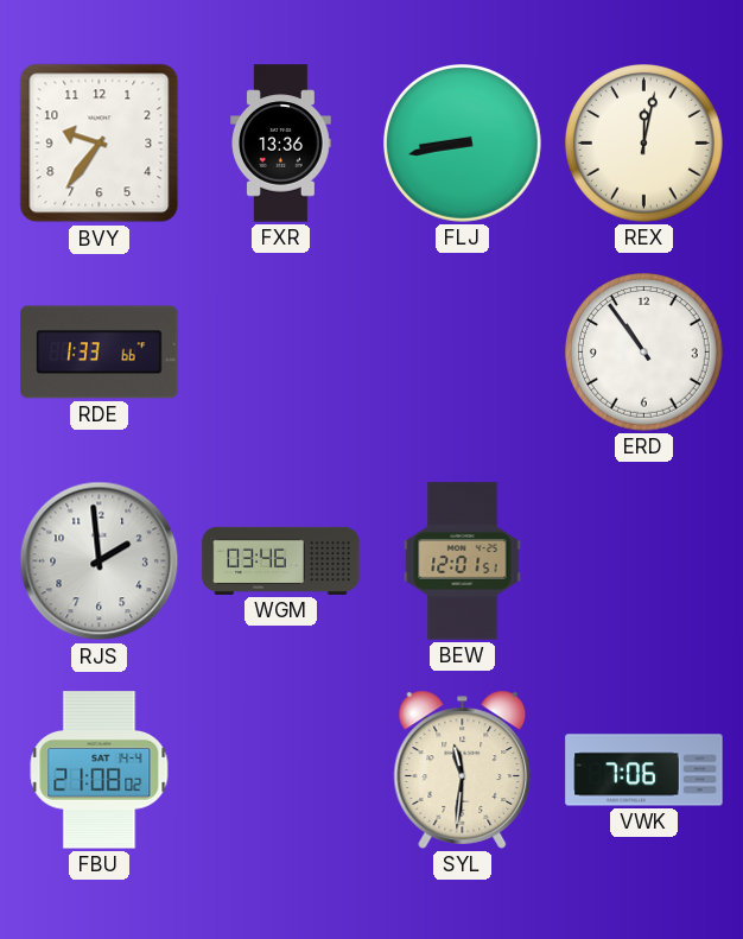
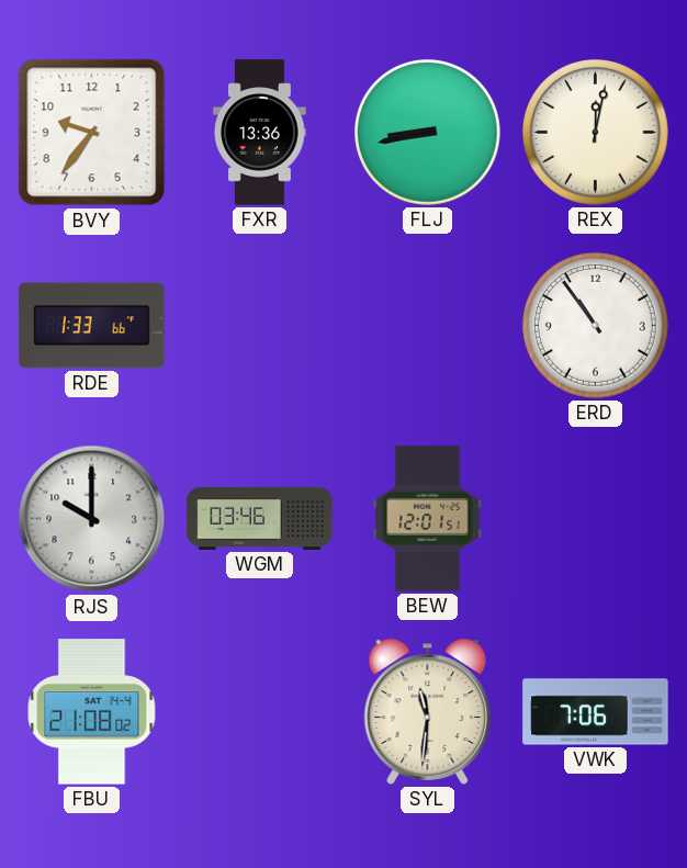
RJS: 1:59 -> 10:00 (92, 519)
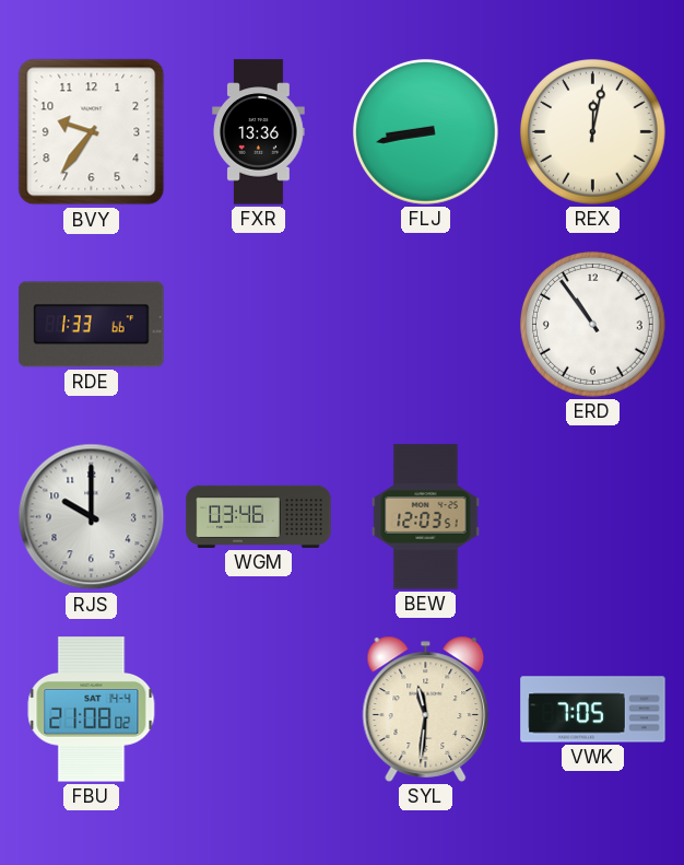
BEW: 12:01 -> 12:03 (426, 517)
VWK: 7:06 -> 7:05 (593, 710)
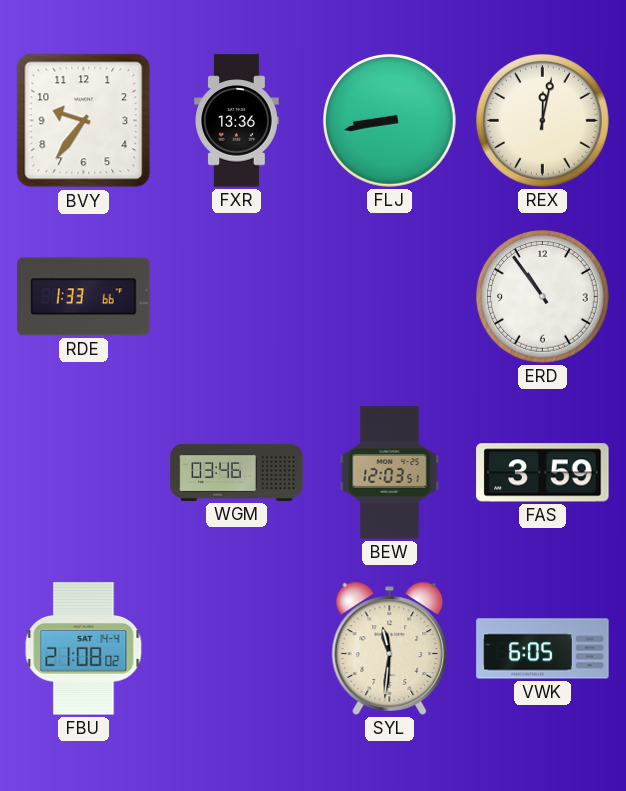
RJS: 10:00 -> none (92, 517)
FAS: none -> 3:59 (543, 473)
VWK: 7:05 -> 6:05 (543, 649)
